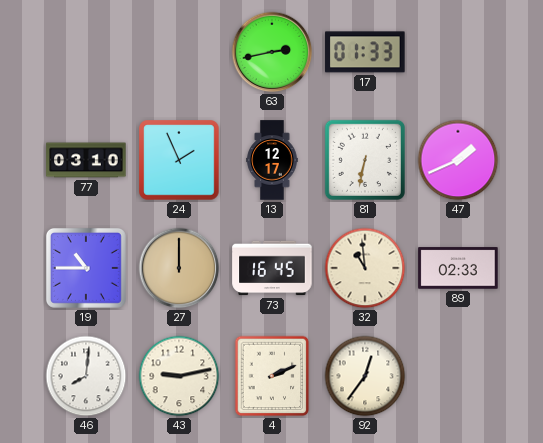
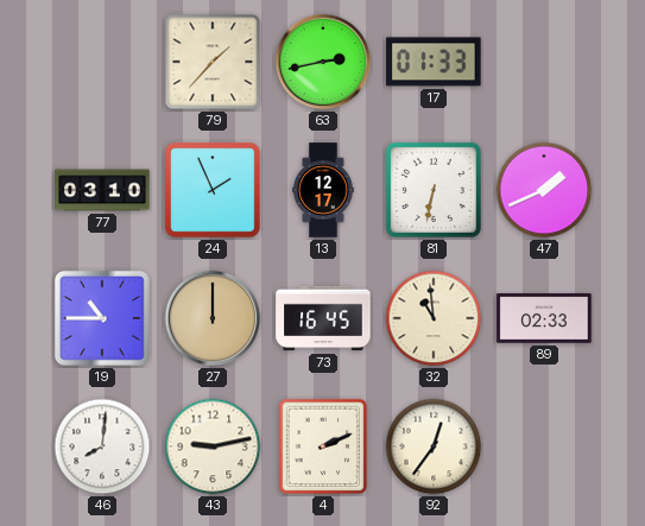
79: none -> 1:37 (213, 62)
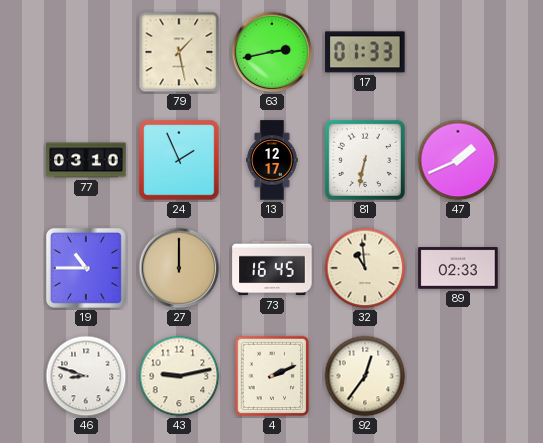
79: 1:37 -> 1:28 (179, 52)
46: 8:01 -> 8:48 (86, 376)
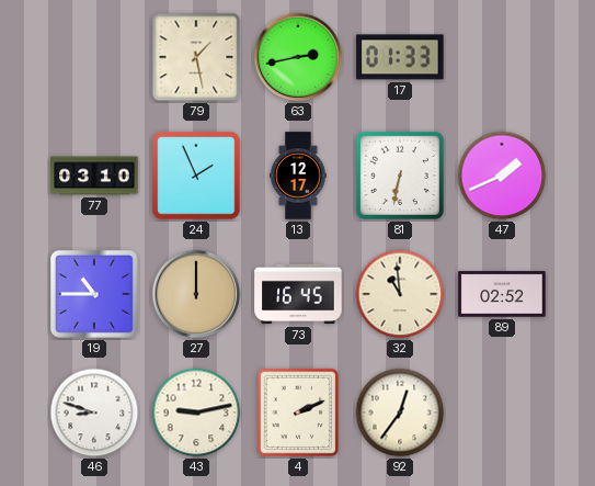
89: 02:33 -> 02:52 (502, 294)
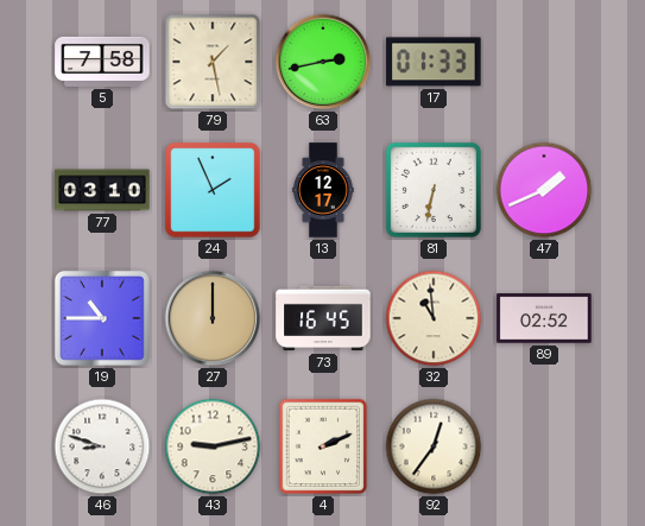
5: none -> 7:58 (102, 62)
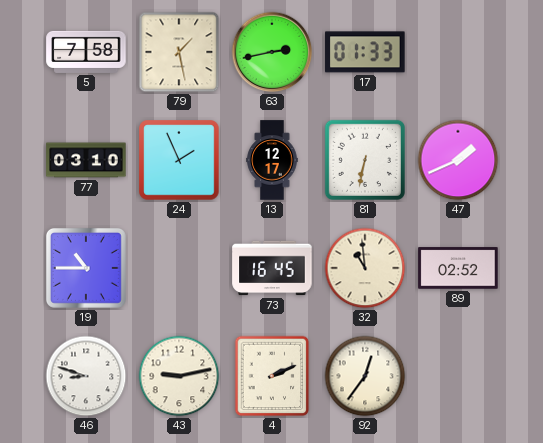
27: 12:00 -> none (213, 318)
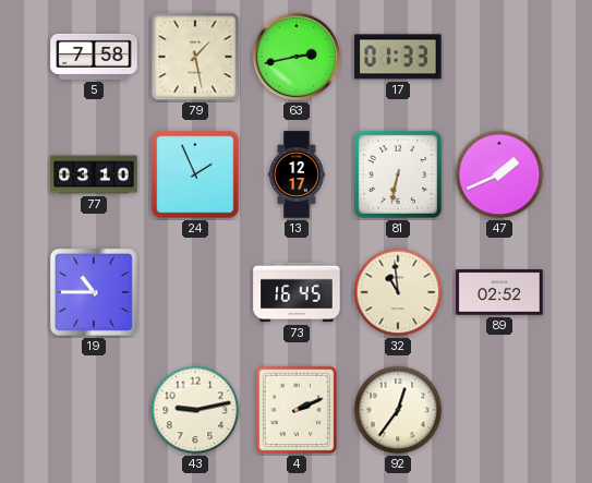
46: 8:48 -> none (86, 376)
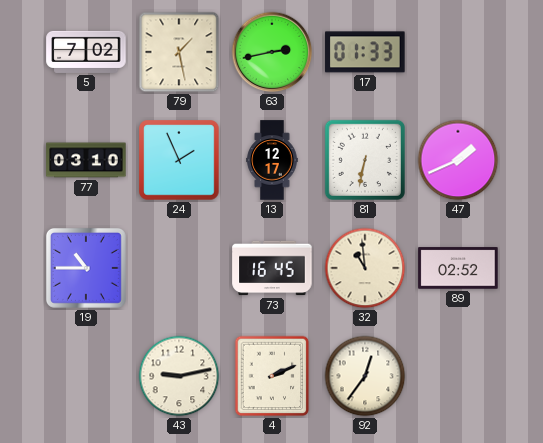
5: 7:58 -> 7:02 (86, 52)
